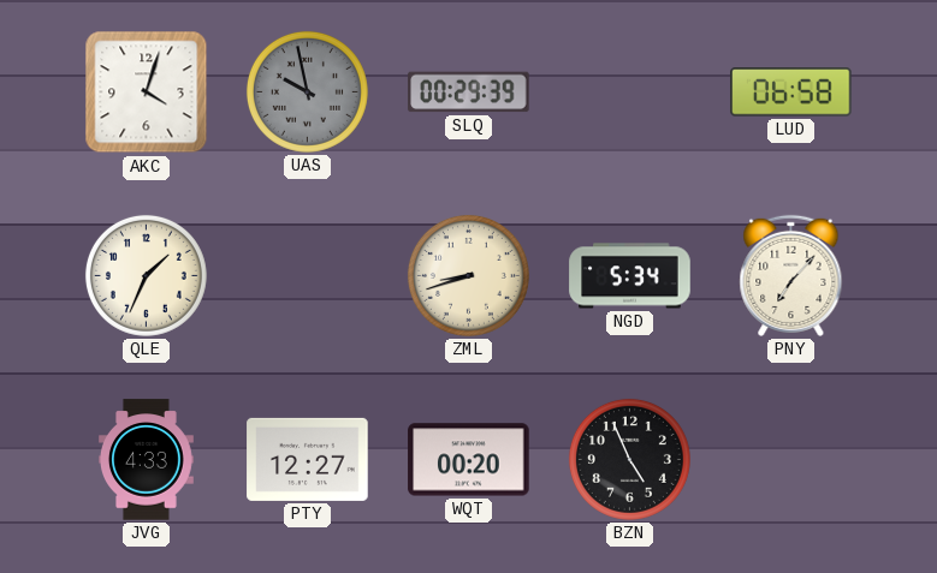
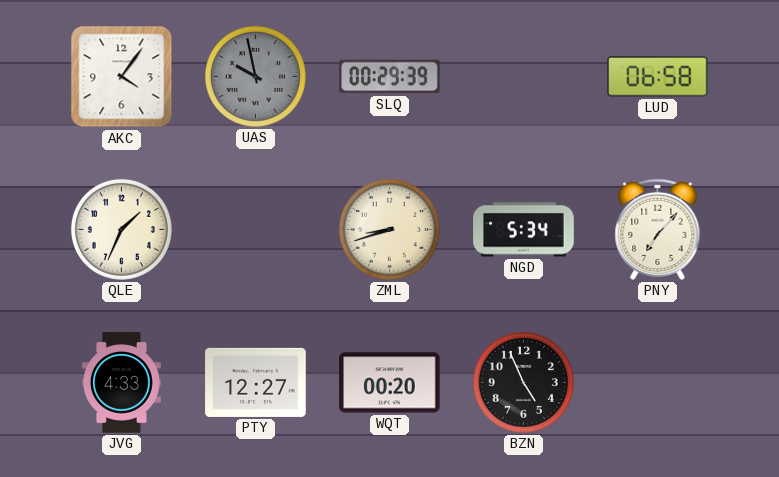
AKC: 4:03 -> 4:06 (122, 77)
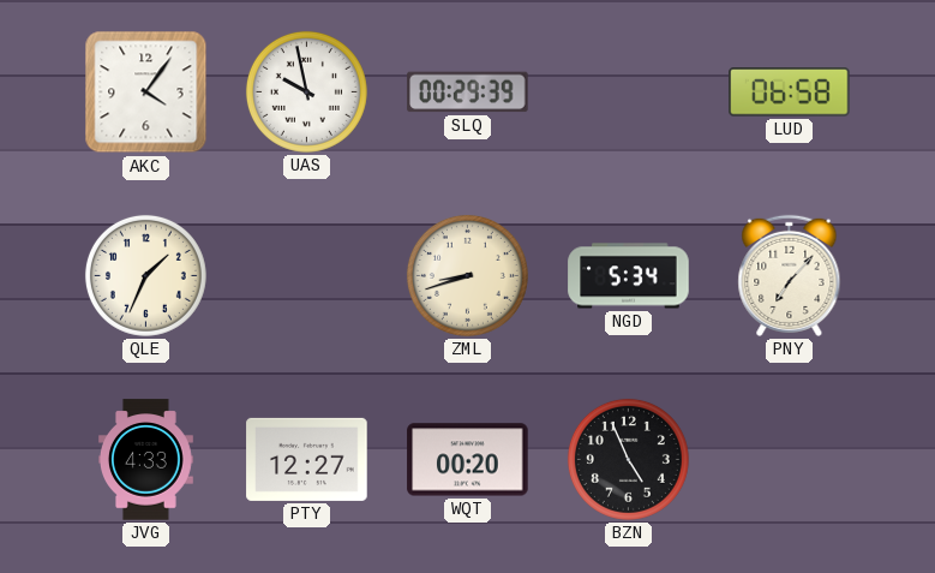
UAS dial: grey -> white (306, 91)
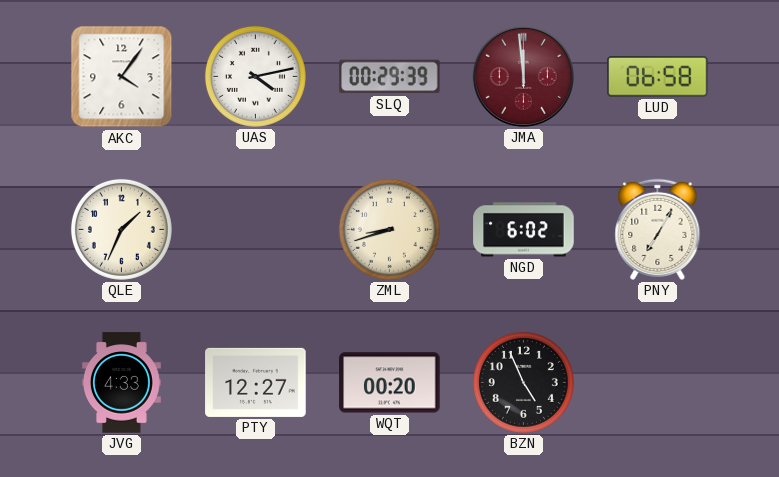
UAS: 9:58 -> 4:13 (255, 76)
JMA: none -> 11:59 (523, 76)
NGD: 5:34 -> 6:02 (524, 230)
PNY: 7:07 -> 7:05 (658, 229)
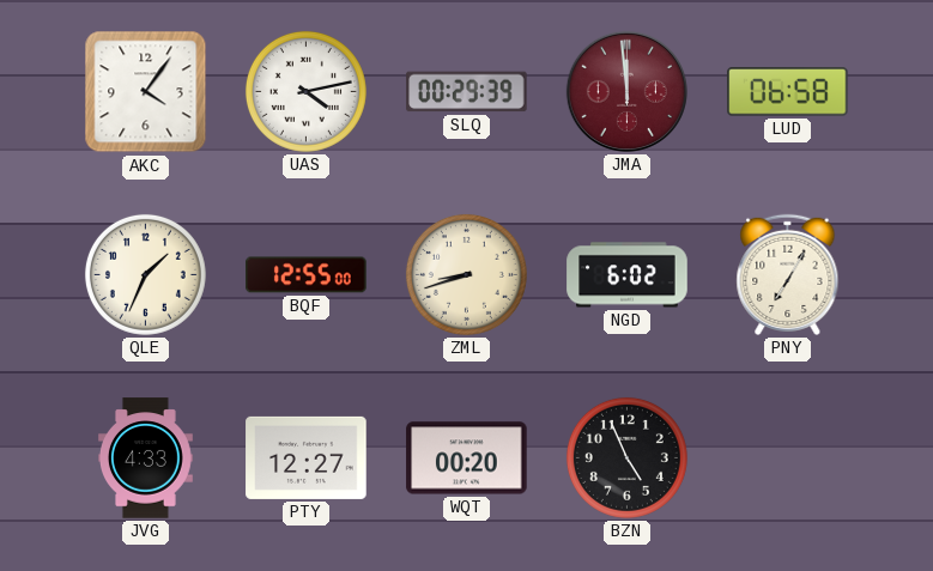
BQF: none -> 12:55 (307, 275)
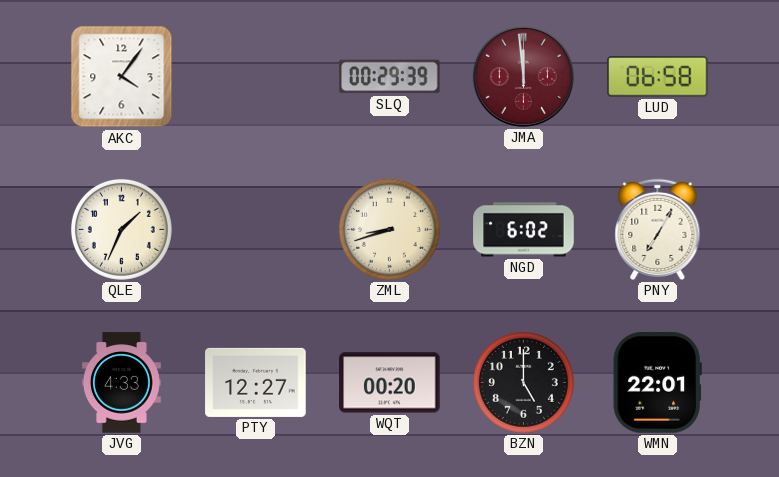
UAS: 4:13 -> none (305, 91)
BQF: 12:55 -> none (307, 275)
BZN: 4:56 -> 5:00 (523, 382)
WMN: none -> 22:01 (657, 383)
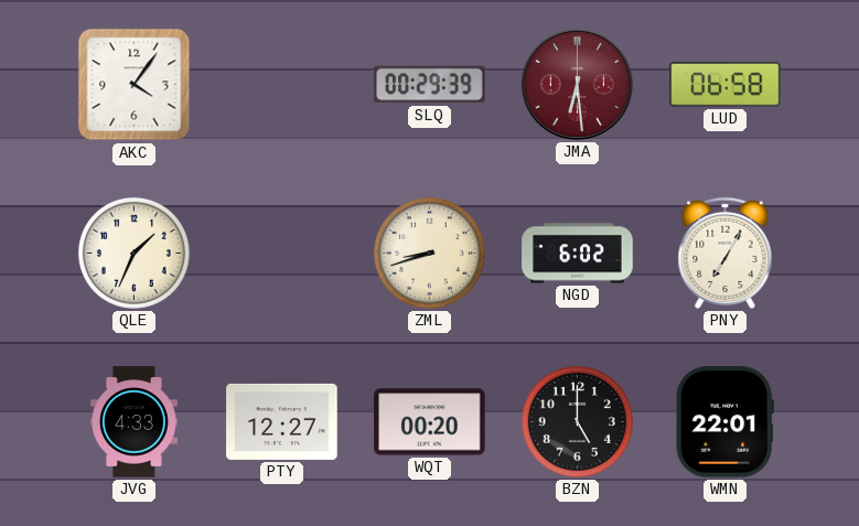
JMA: 11:59 -> 6:29 (577, 84)
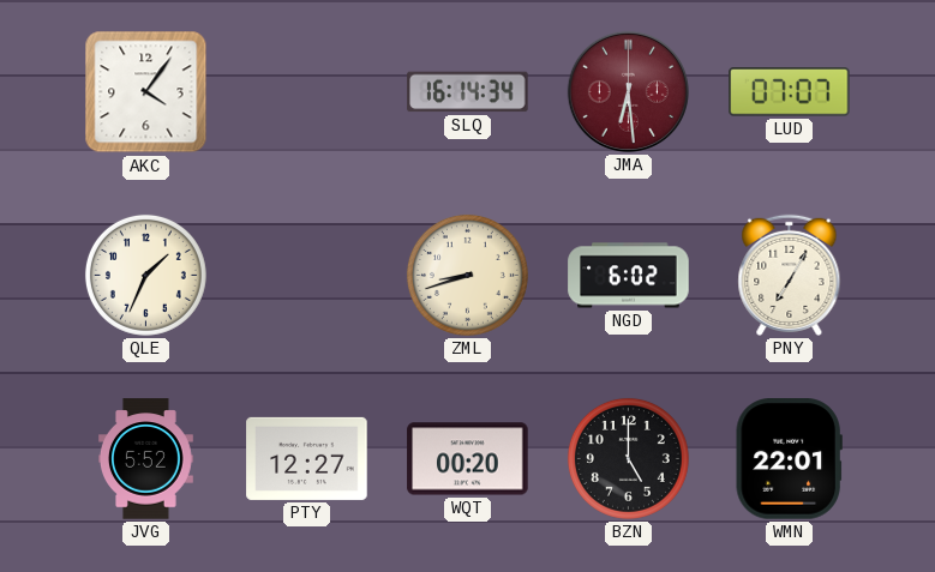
SLQ: 00:29 -> 16:14 (468, 92)
LUD: 06:58 -> 07:07 (790, 92)
JVG: 4:33 -> 5:52 (146, 459)
